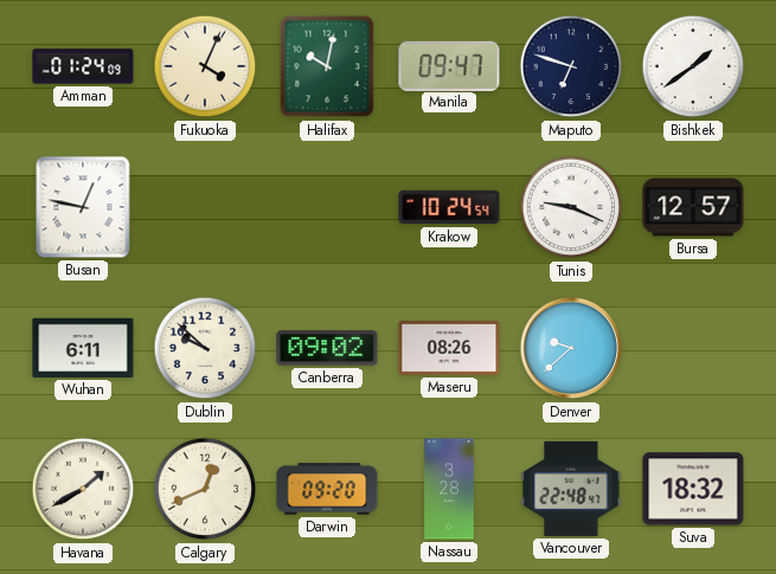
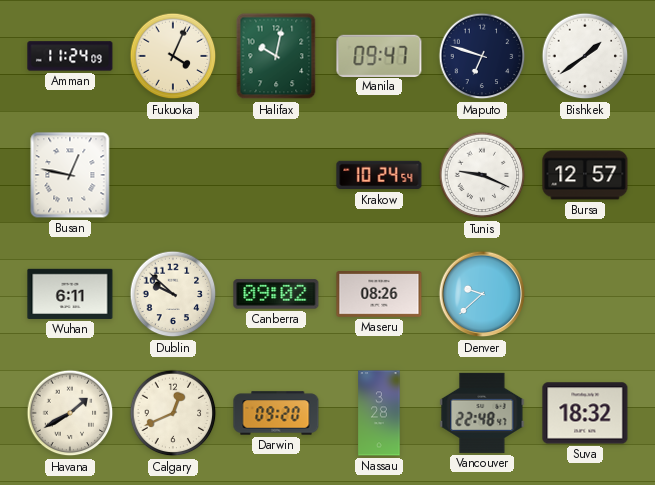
Amman: 01:24 -> 11:24 (70, 56)
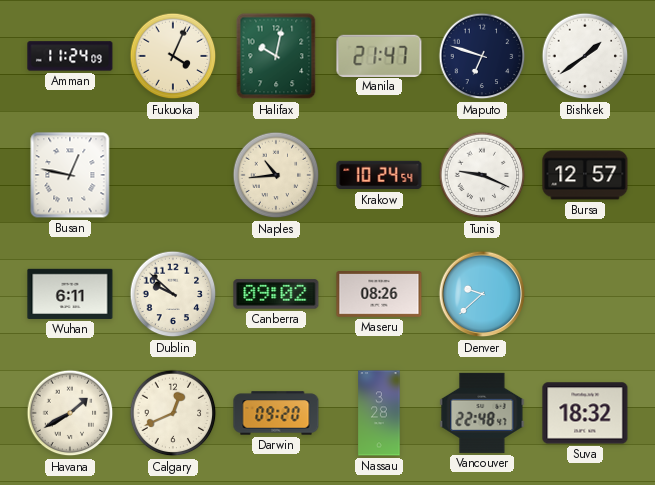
Manila: 09:47 -> 21:47 (379, 55)
Naples: none -> 10:44 (276, 175)
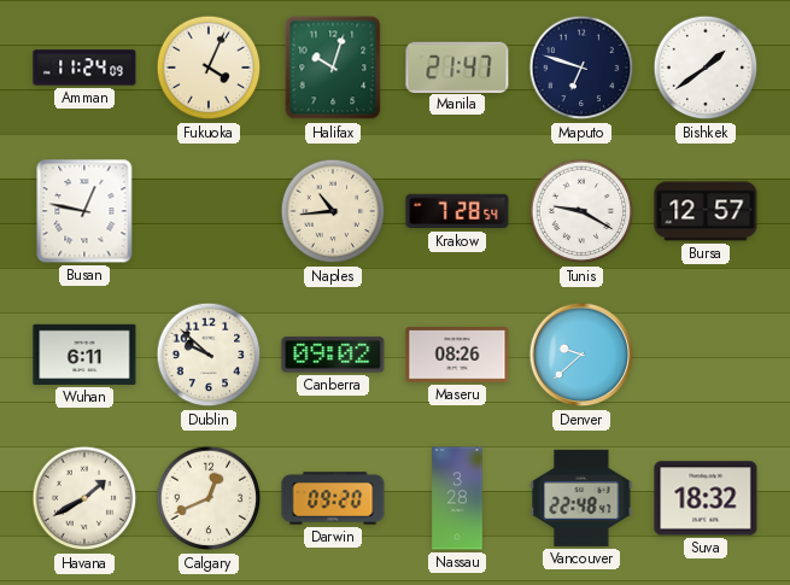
Halifax: 10:02 -> 10:03 (333, 68)
Krakow: 10:24 -> 7:28 (457, 211)
Tunis: 9:19 -> 9:20 (581, 211)
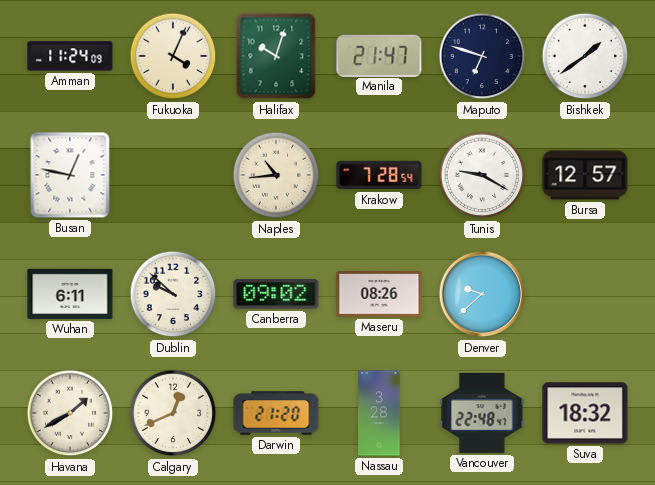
Darwin: 09:20 -> 21:20 (276, 413)
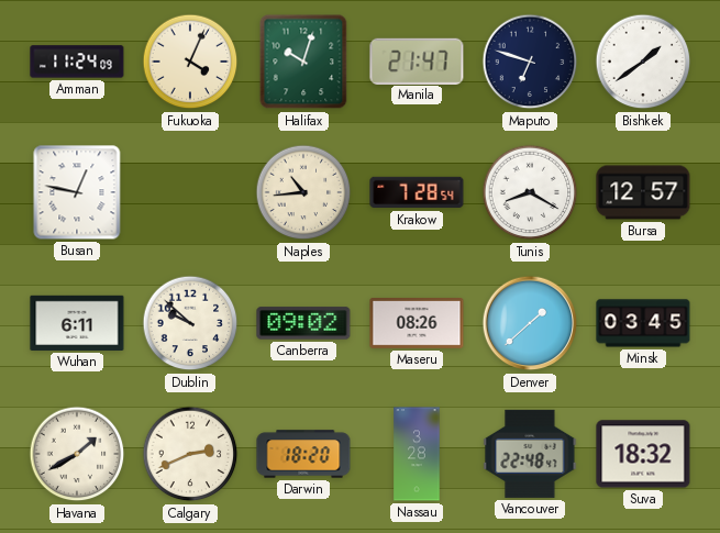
Tunis: 9:20 -> 8:20 (530, 192)
Denver: 9:38 -> 1:38 (530, 323)
Minsk: none -> 03:45 (643, 323)
Calgary: 12:41 -> 2:41 (190, 454)
Darwin: 21:20 -> 18:20 (303, 454)
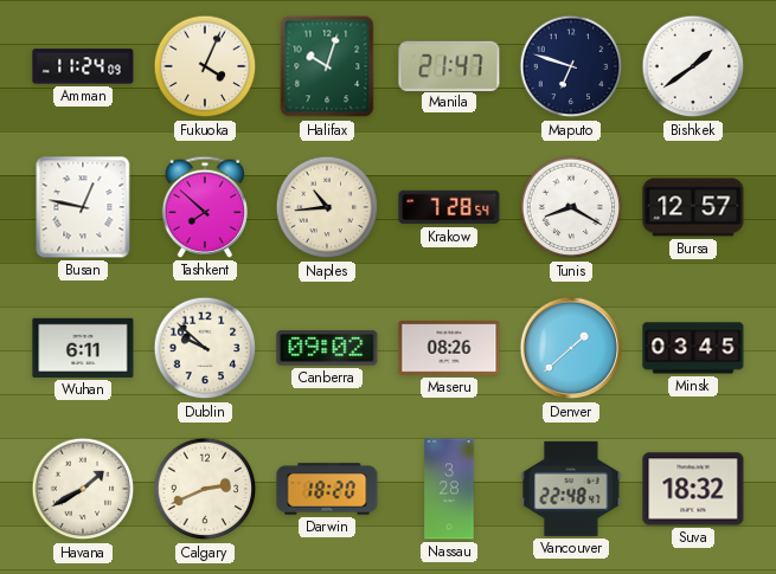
Tashkent: none -> 7:52 (204, 207)
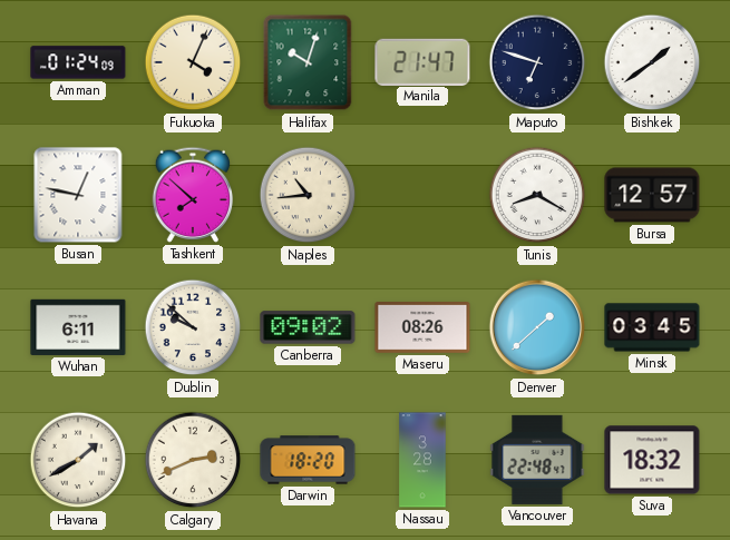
Amman: 11:24 -> 01:24 (78, 62)
Krakow: 7:28 -> none (449, 207)
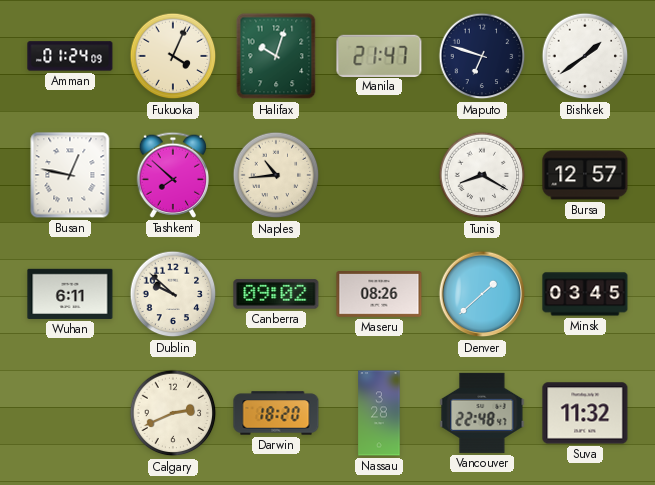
Havana: 1:40 -> none (78, 460)
Suva: 18:32 -> 11:32 (585, 413)
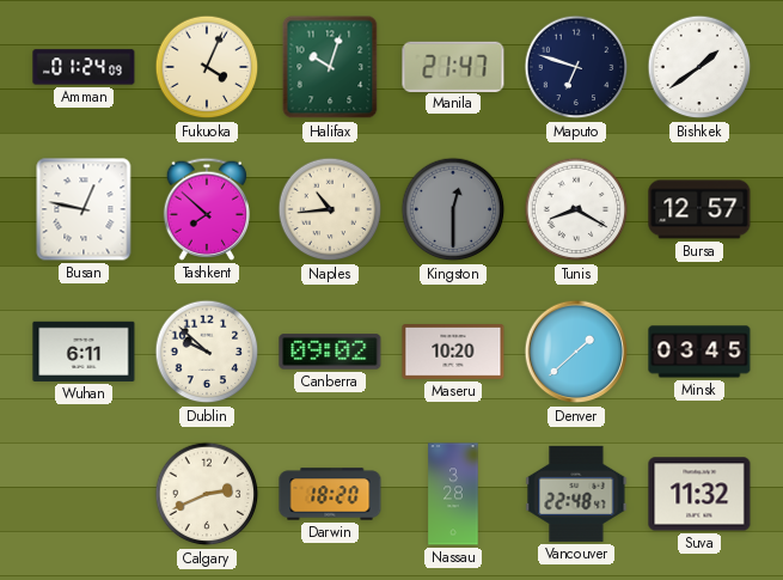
Kingston: none -> 12:30 (453, 209)
Maseru: 08:26 -> 10:20 (453, 353)
